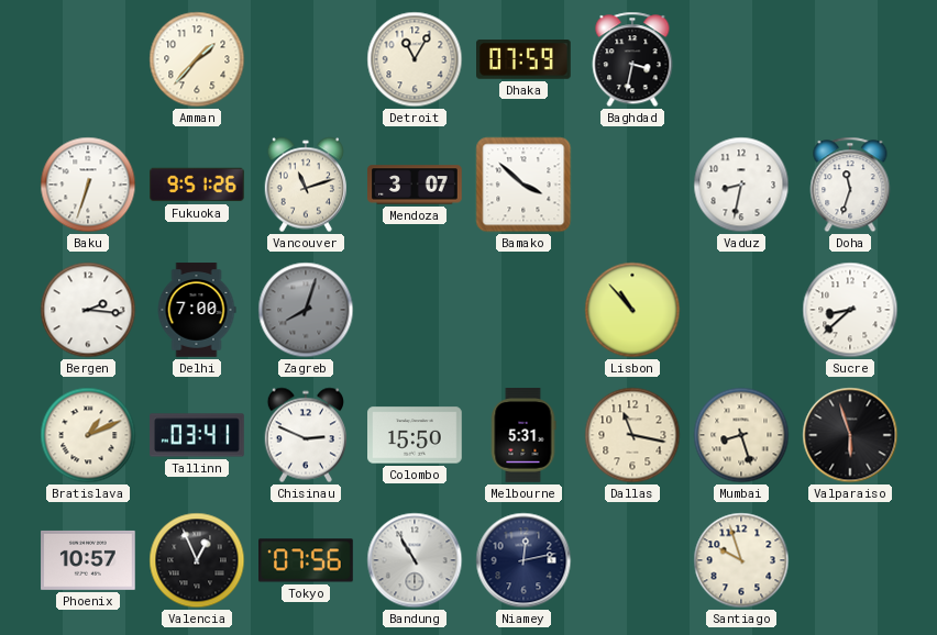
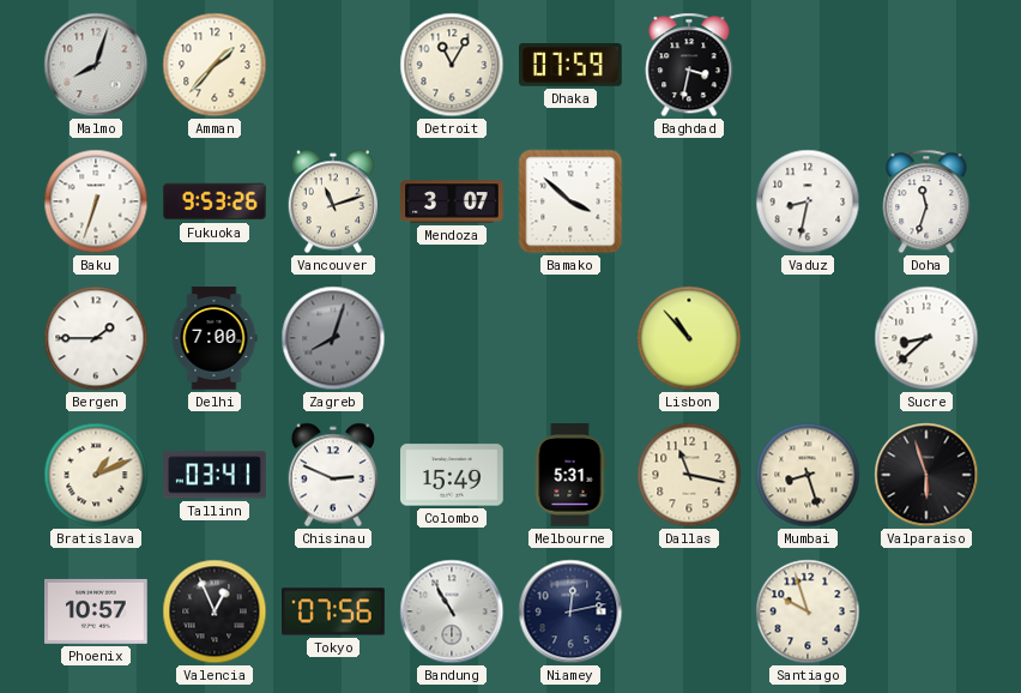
Malmo: none -> 8:03 (96, 65)
Fukuoka: 9:51 -> 9:53 (216, 201)
Bergen: 2:16 -> 1:45 (96, 338)
Colombo: 15:50 -> 15:49 (452, 475)
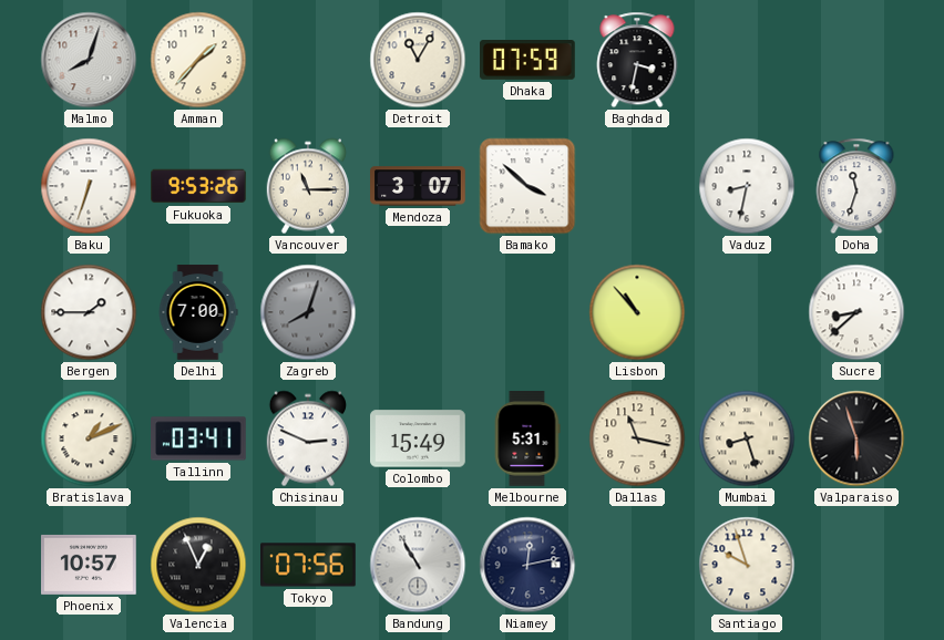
Vancouver: 11:12 -> 11:15 (307, 186)
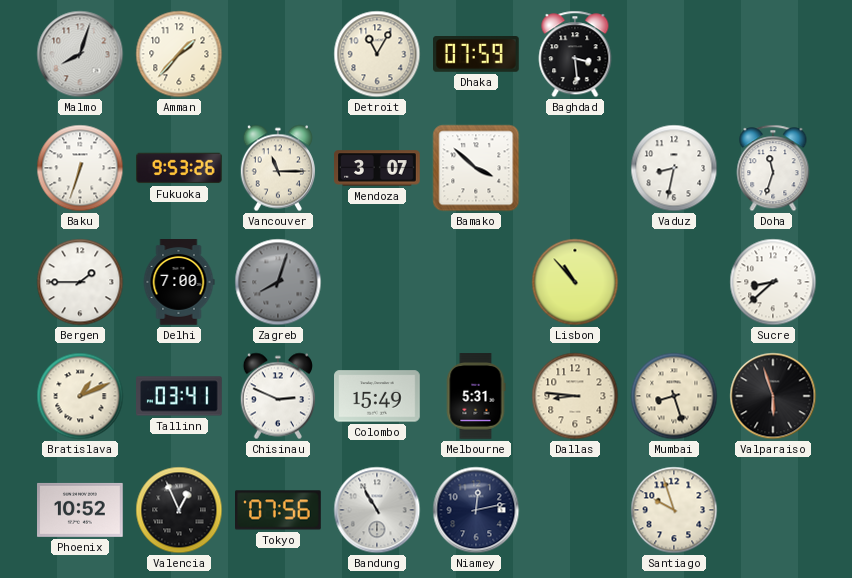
Baghdad: 3:32 -> 3:29 (575, 54)
Dallas: 11:17 -> 8:46 (575, 396)
Phoenix: 10:57 -> 10:52 (81, 510)
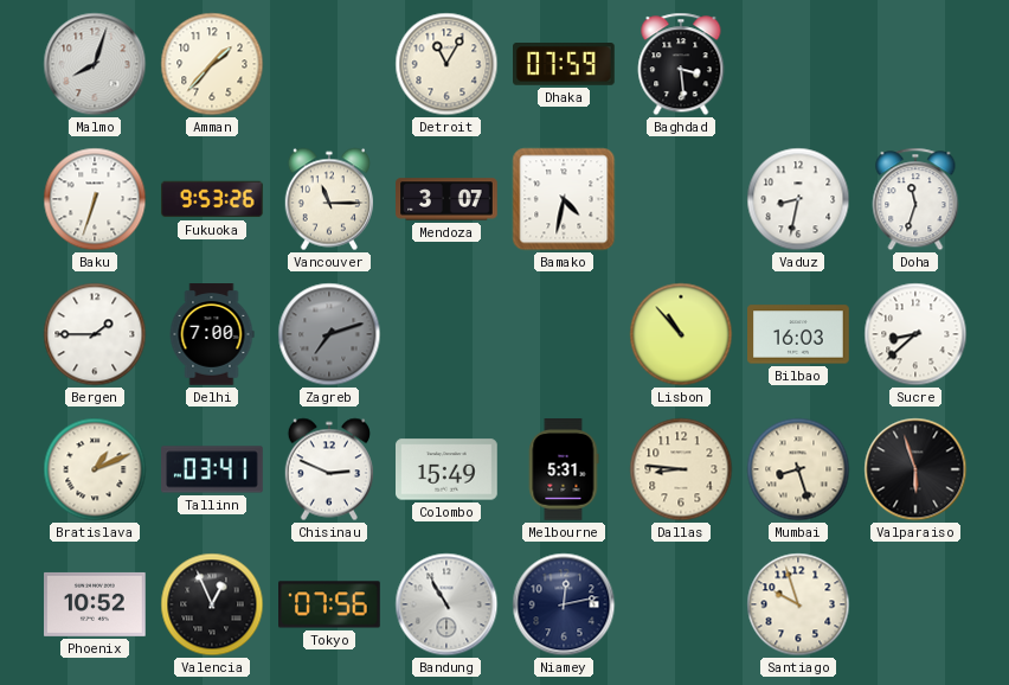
Bamako: 3:52 -> 4:32 (564, 199)
Zagreb: 8:03 -> 7:12 (329, 334)
Bilbao: none -> 16:03 (798, 334)
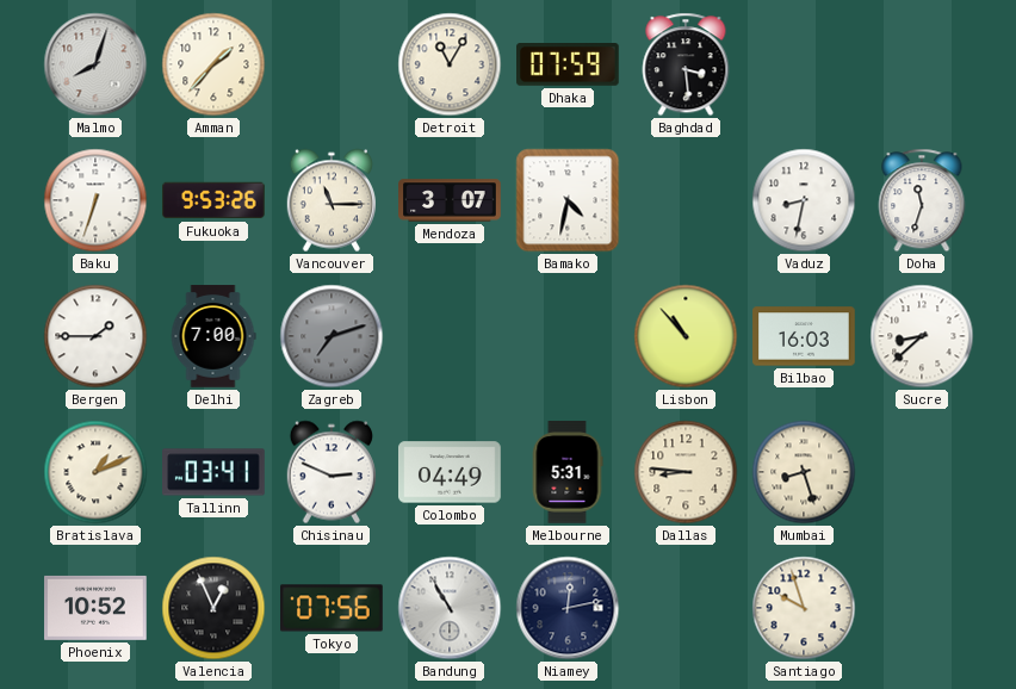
Colombo: 15:49 -> 04:49 (450, 472)
Valparaiso: 5:57 -> none (915, 469)
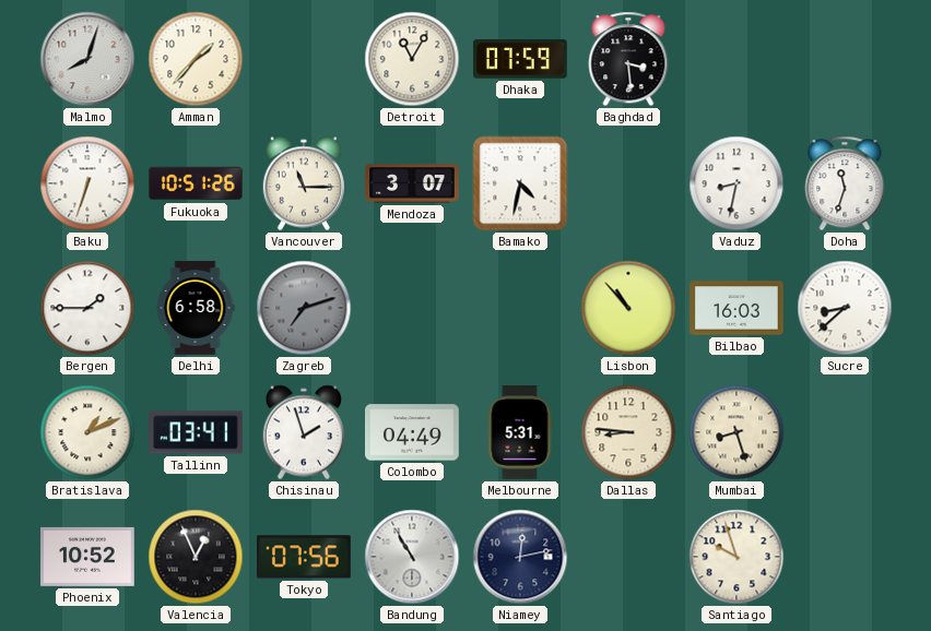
Fukuoka: 9:53 -> 10:51 (197, 183)
Delhi: 7:00 -> 6:58 (196, 308)
Chisinau: 2:49 -> 1:57 (303, 432)
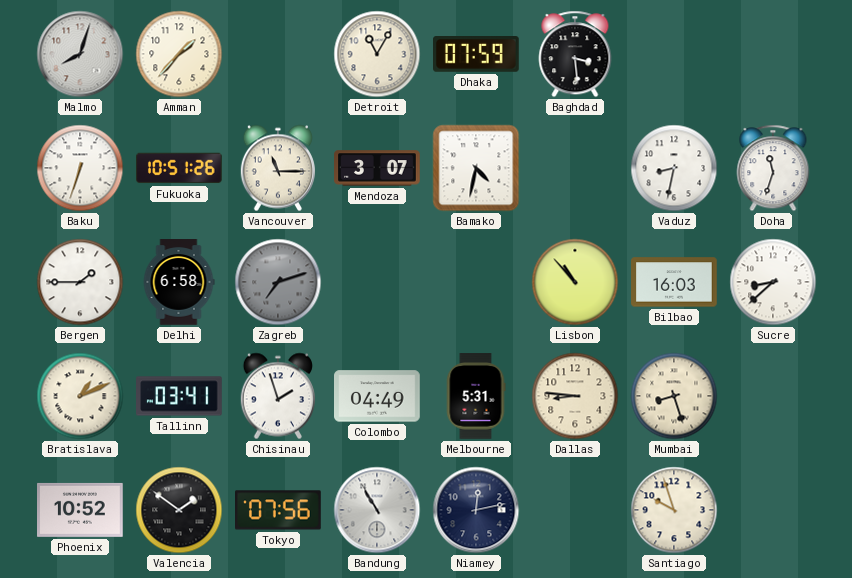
Valencia: 12:56 -> 1:51 (179, 510)
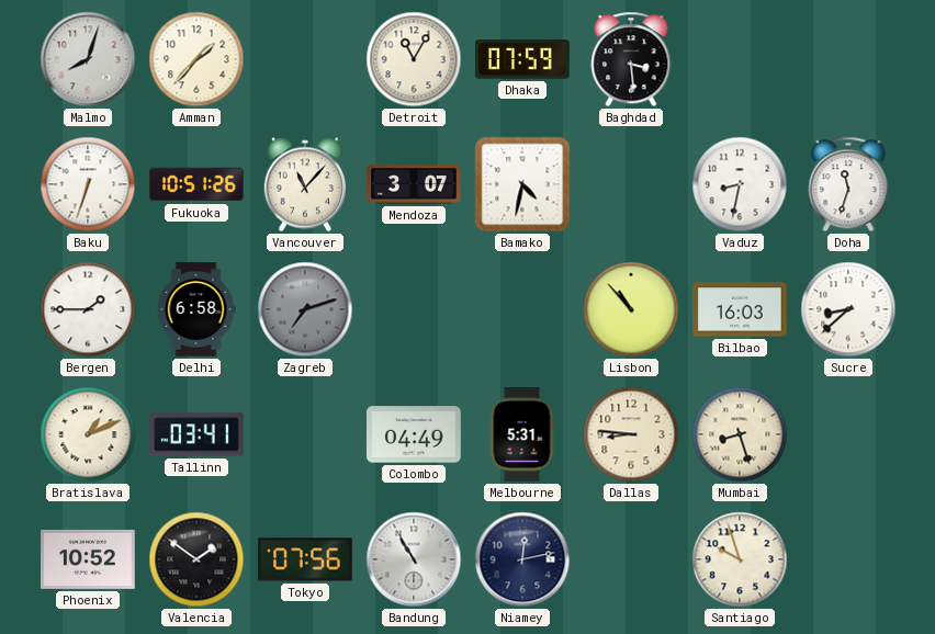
Vancouver: 11:15 -> 11:07 (304, 184)
Chisinau: 1:57 -> none (277, 396)
